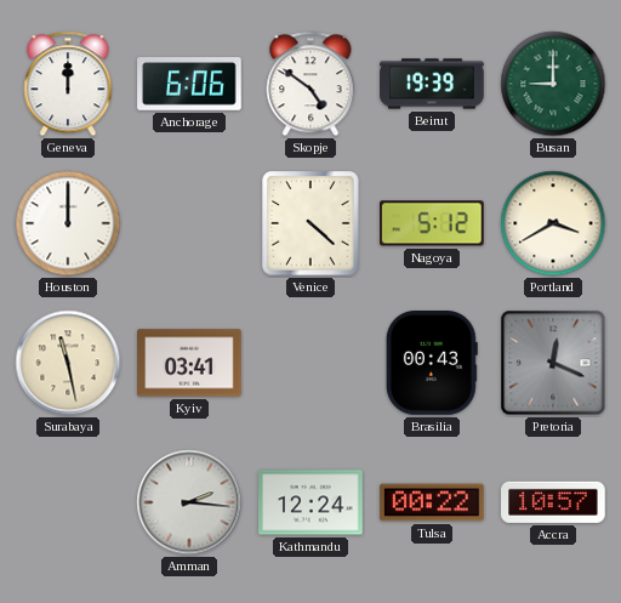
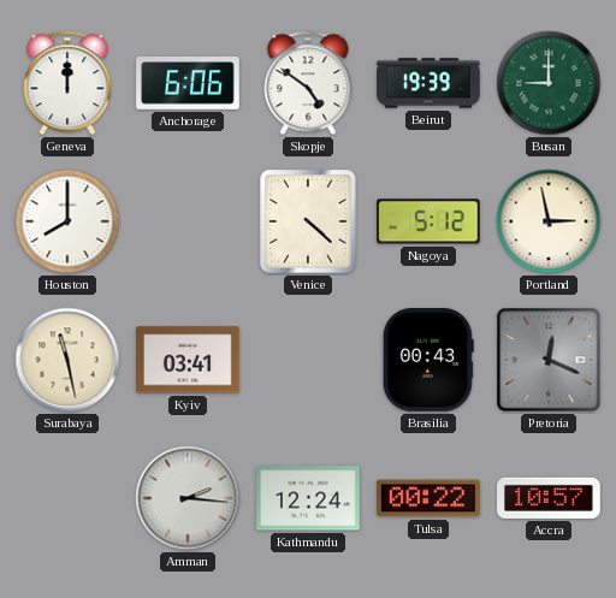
Houston: 12:00 -> 8:00 (67, 221)
Portland: 3:40 -> 2:58 (549, 221)
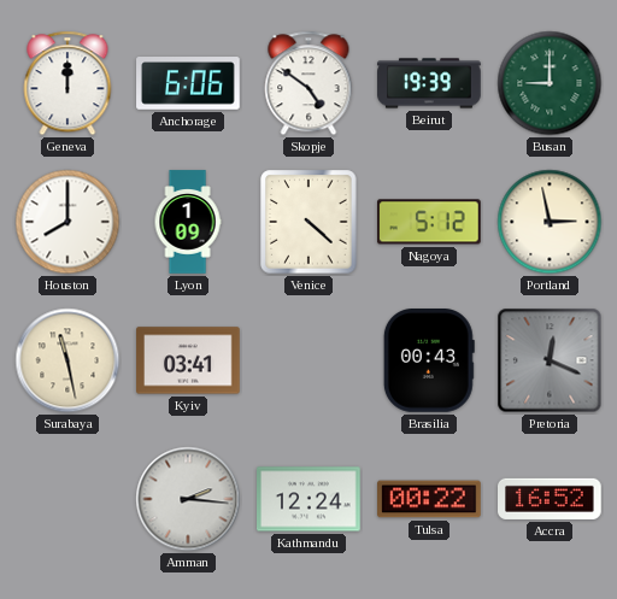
Lyon: none -> 1:09 (188, 222)
Accra: 10:57 -> 16:52 (551, 499)
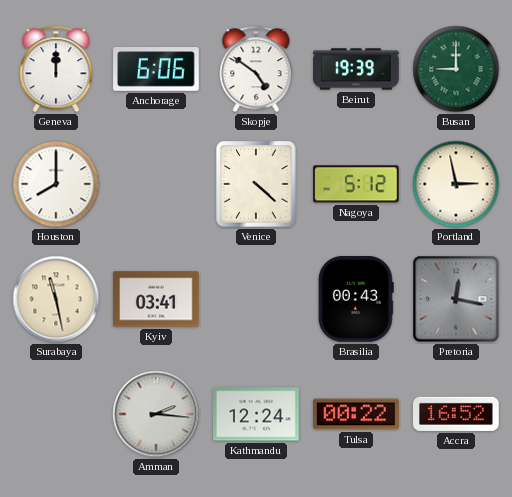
Lyon: 1:09 -> none (188, 222)
Pretoria: 12:19 -> 12:17 (456, 299)
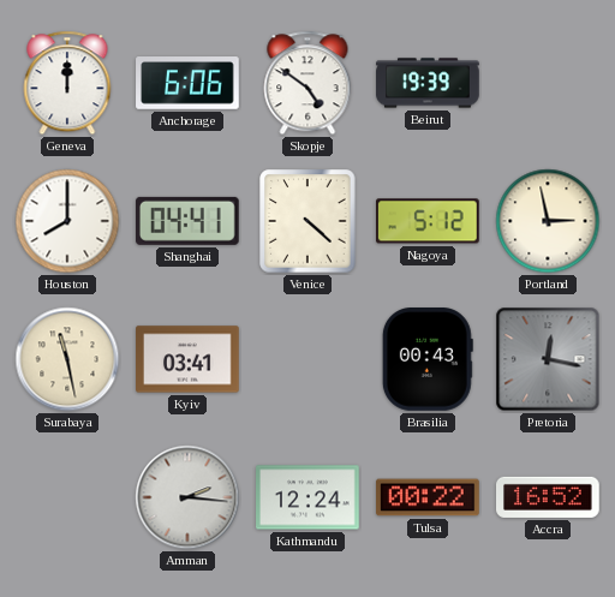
Busan: 9:00 -> none (456, 69)
Shanghai: none -> 04:41 (187, 221)
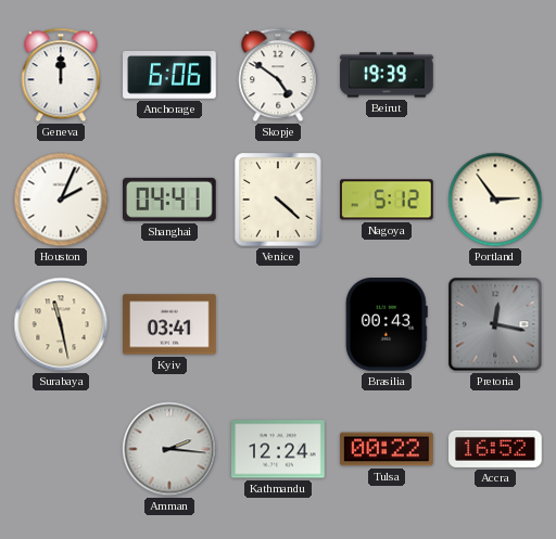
Houston: 8:00 -> 2:04 (61, 200)
Portland: 2:58 -> 2:54 (495, 200)
